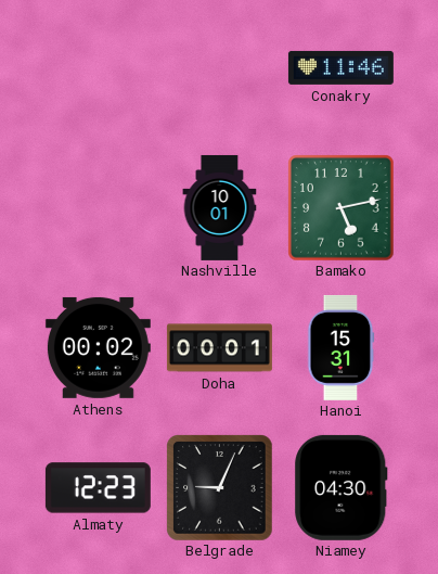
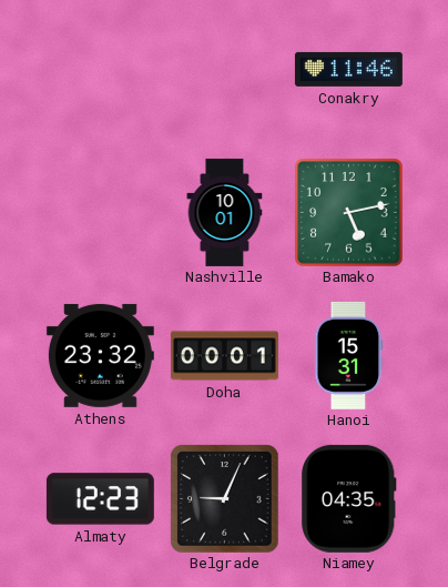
Athens: 00:02 -> 23:32 (100, 355)
Niamey: 04:30 -> 04:35 (349, 498)
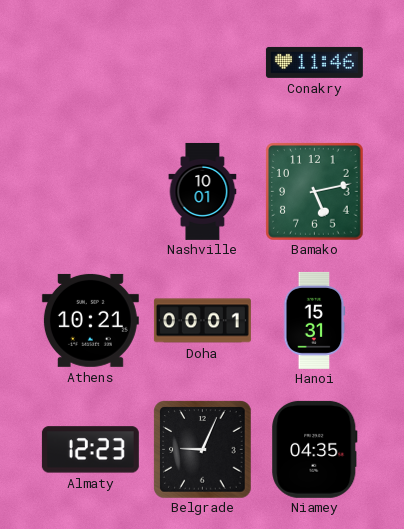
Athens: 23:32 -> 10:21 (90, 320)
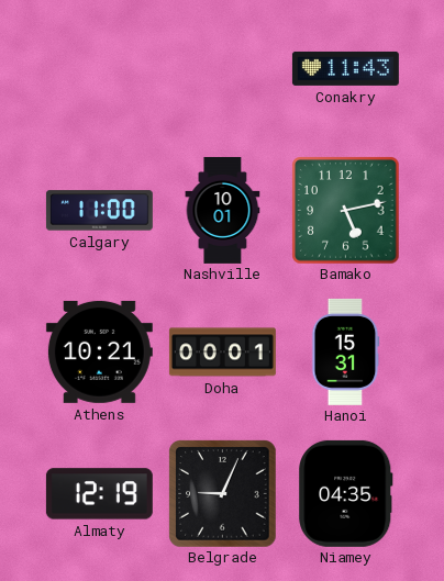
Conakry: 11:46 -> 11:43 (345, 68)
Calgary: none -> 11:00 (99, 211)
Almaty: 12:23 -> 12:19 (99, 494)
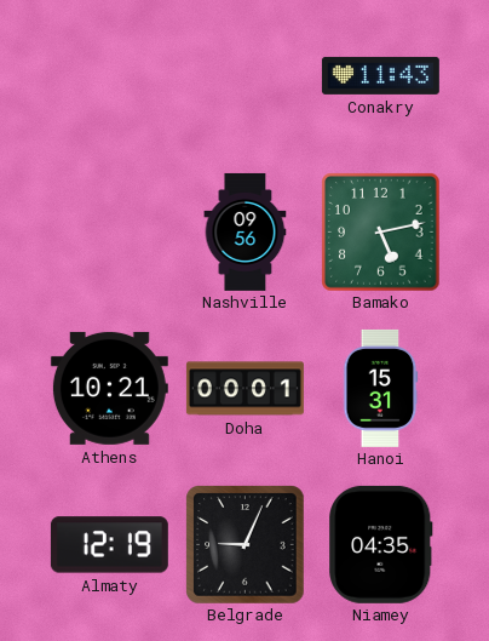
Calgary: 11:00 -> none (99, 211)
Nashville: 10:01 -> 09:56 (246, 231)
